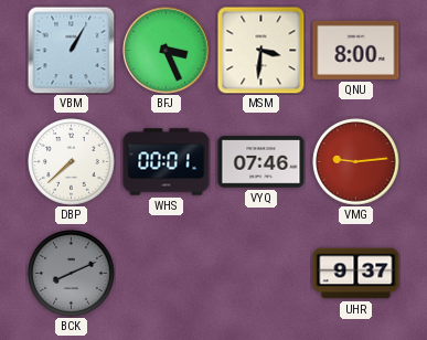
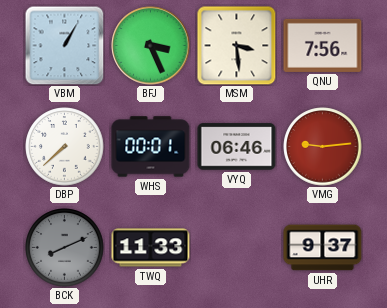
MSM: 3:31 -> 3:29 (237, 46)
QNU: 8:00 -> 7:56 (323, 45)
VYQ: 07:46 -> 06:46 (237, 147)
TWQ: none -> 11:33 (151, 248)
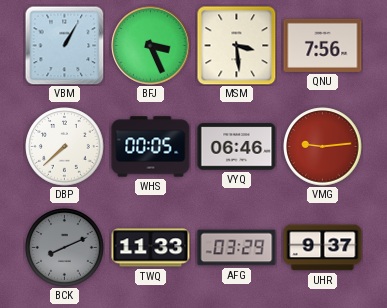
WHS: 00:01 -> 00:05 (151, 147)
AFG: none -> 03:29 (237, 248)
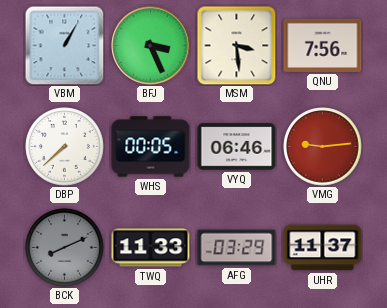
UHR: 9:37 -> 11:37 (323, 248)
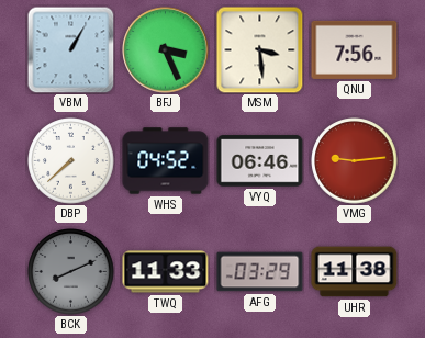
WHS: 00:05 -> 04:52 (166, 161)
UHR: 11:37 -> 11:38 (355, 272)
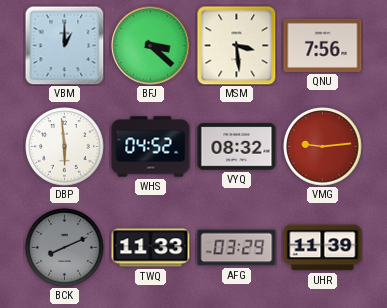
VBM: 1:05 -> 1:00 (64, 45)
BFJ: 3:26 -> 3:22 (151, 46)
DBP: 7:38 -> 5:59 (65, 147)
VYQ: 06:46 -> 08:32 (237, 147)
UHR: 11:38 -> 11:39 (323, 248)
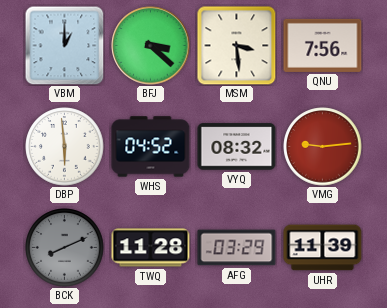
TWQ: 11:33 -> 11:28 (151, 248)
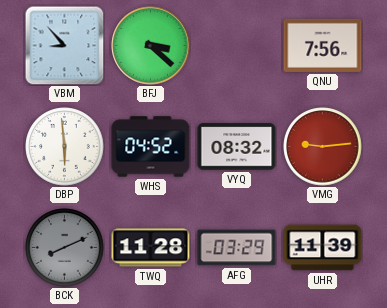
VBM: 1:00 -> 8:53 (64, 45)
MSM: 3:29 -> none (237, 46)
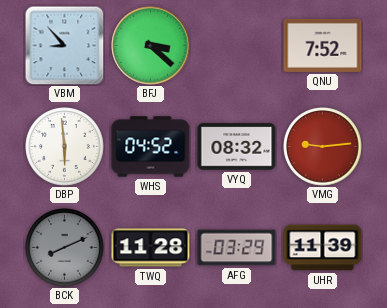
QNU: 7:56 -> 7:52 (323, 45)
